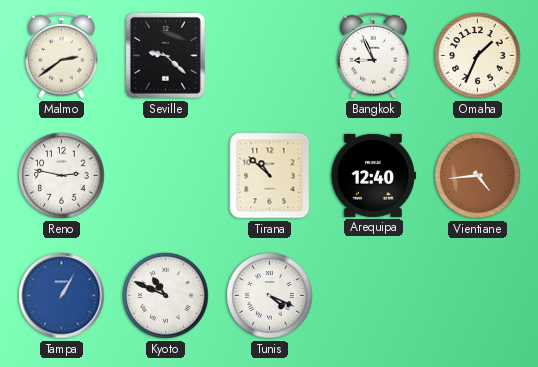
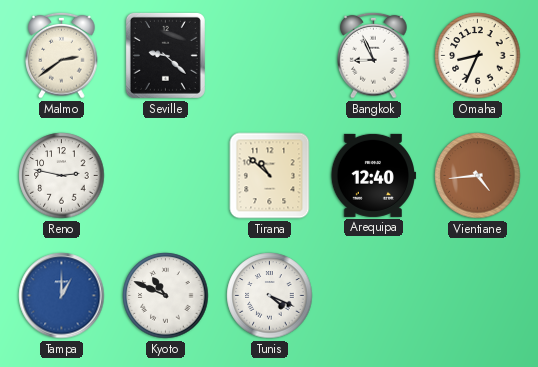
Omaha: 1:34 -> 8:34 (478, 56)
Tampa: 1:05 -> 1:00 (62, 296)
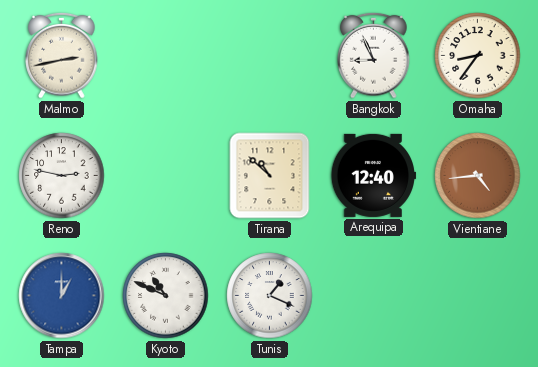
Malmo: 2:39 -> 2:43 (62, 55)
Seville: 9:22 -> none (165, 55)
Omaha: 8:34 -> 8:36 (478, 56)
Tunis: 4:19 -> 1:19 (270, 296)
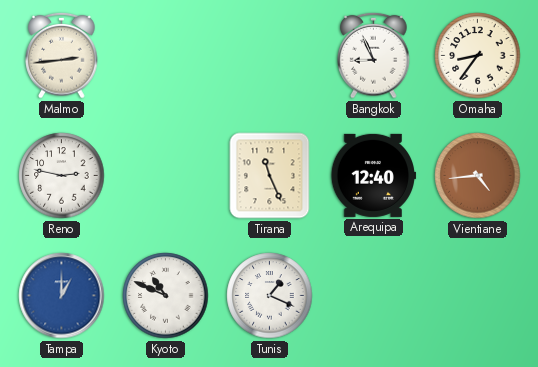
Malmo: 2:43 -> 2:44 (62, 55)
Tirana: 10:52 -> 11:26 (270, 176)
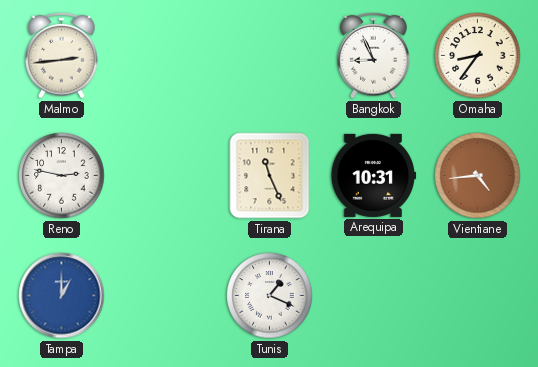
Arequipa: 12:40 -> 10:31 (374, 175)
Kyoto: 10:49 -> none (166, 296)
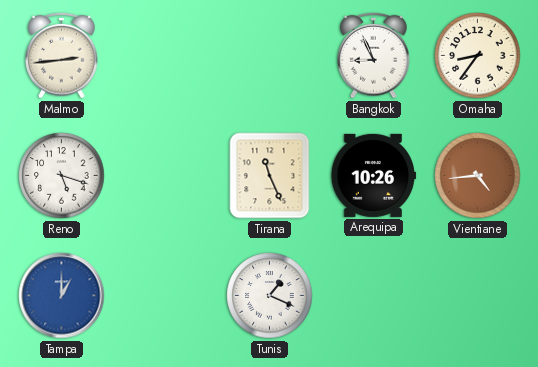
Reno: 2:47 -> 5:18 (62, 176)
Arequipa: 10:31 -> 10:26 (374, 175)
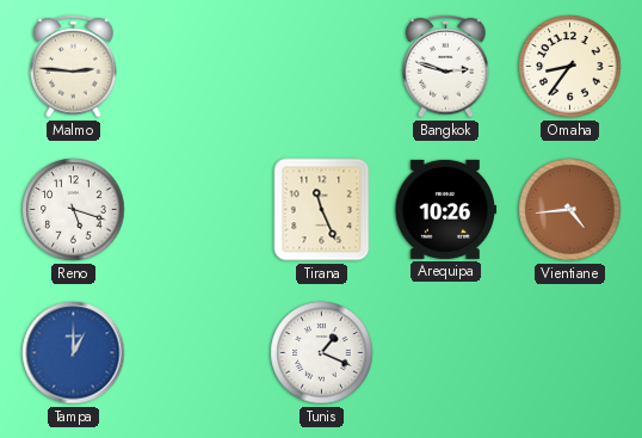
Malmo: 2:44 -> 2:46 (74, 66)
Bangkok: 8:56 -> 2:48 (446, 66)
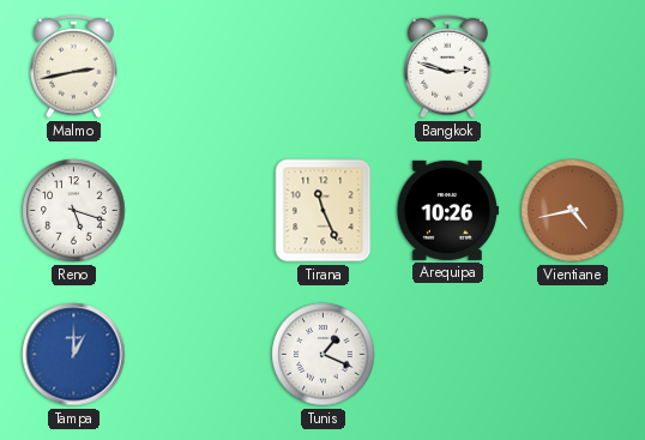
Malmo: 2:46 -> 2:43 (74, 66)
Omaha: 8:36 -> none (570, 67)
Vientiane: 4:44 -> 4:43 (573, 211)
